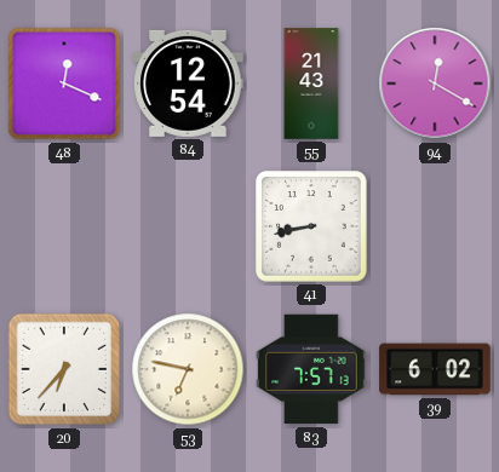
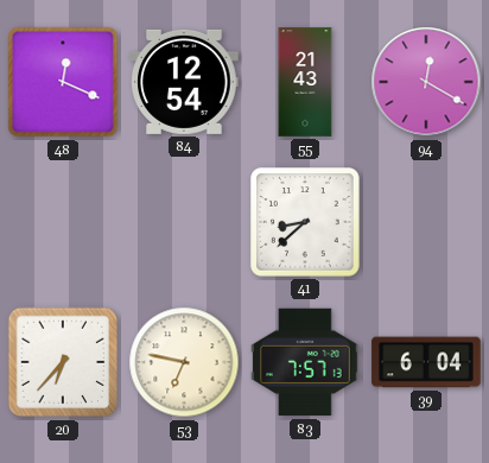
41: 8:43 -> 8:38 (305, 222)
39: 6:02 -> 6:04 (426, 362)
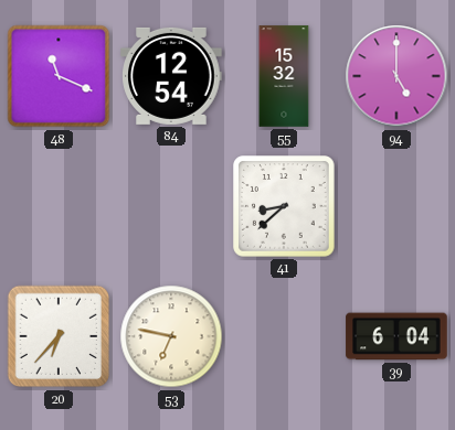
48: 12:19 -> 11:19 (59, 76)
55: 21:43 -> 15:32 (284, 76)
94: 12:20 -> 5:00 (396, 76)
83: 7:57 -> none (305, 362)
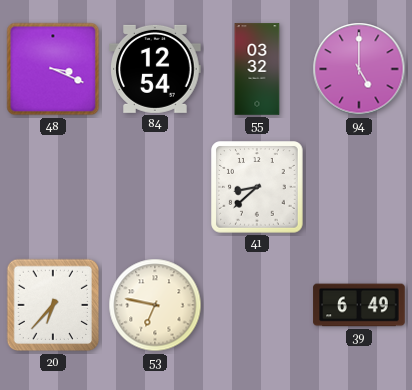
48: 11:19 -> 3:19 (53, 69)
55: 15:32 -> 03:32 (257, 69)
39: 6:04 -> 6:49 (359, 305)
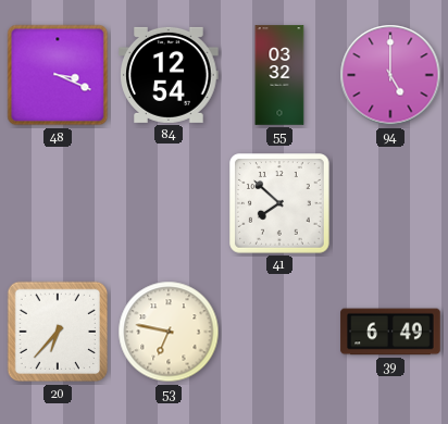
41: 8:38 -> 7:52 (279, 203)
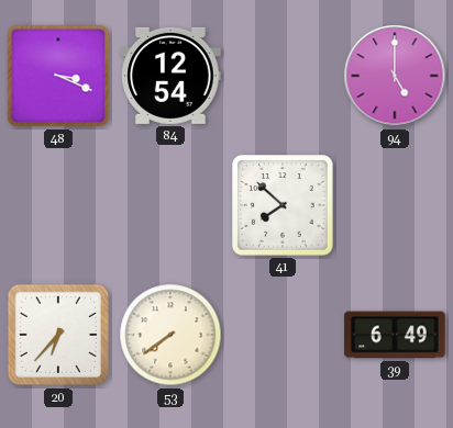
55: 03:32 -> none (279, 75)
53: 6:47 -> 7:39 (170, 335)
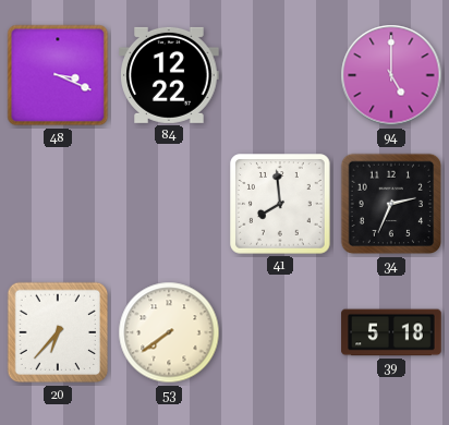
84: 12:54 -> 12:22 (169, 75)
41: 7:52 -> 7:59 (280, 204)
34: none -> 2:34 (391, 204)
39: 6:49 -> 5:18 (391, 332)
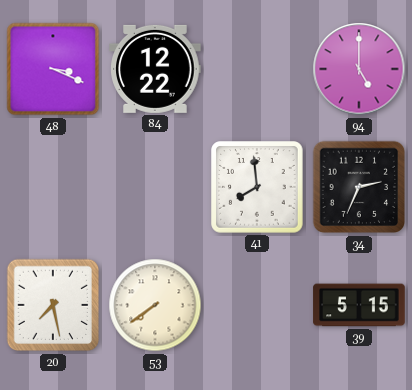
20: 6:37 -> 7:28 (53, 305)
39: 5:18 -> 5:15 (359, 305)
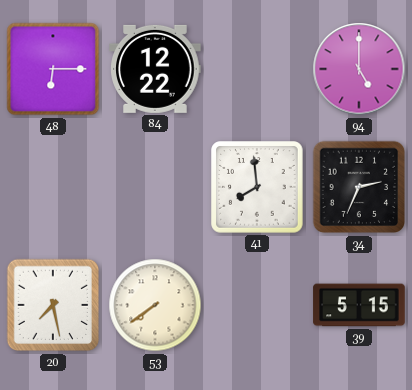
48: 3:19 -> 6:15 (53, 69)
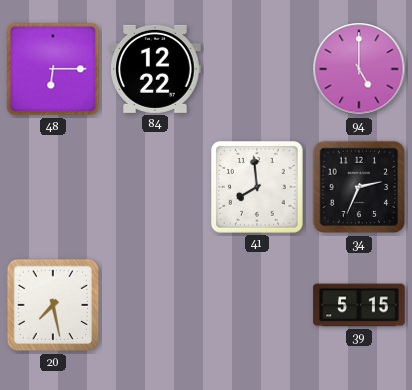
53: 7:39 -> none (155, 305)
